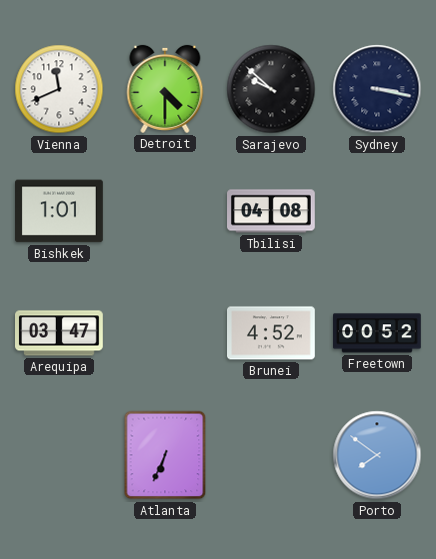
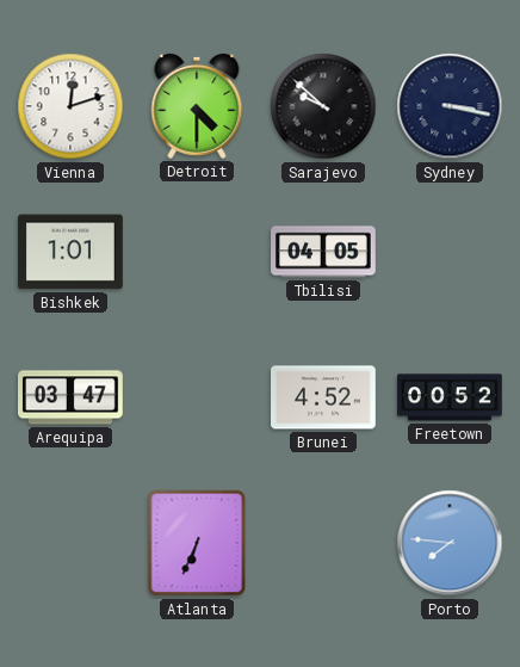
Vienna: 11:41 -> 12:12 (70, 106)
Tbilisi: 04:08 -> 04:05 (323, 252)
Porto: 7:51 -> 7:46 (450, 543)
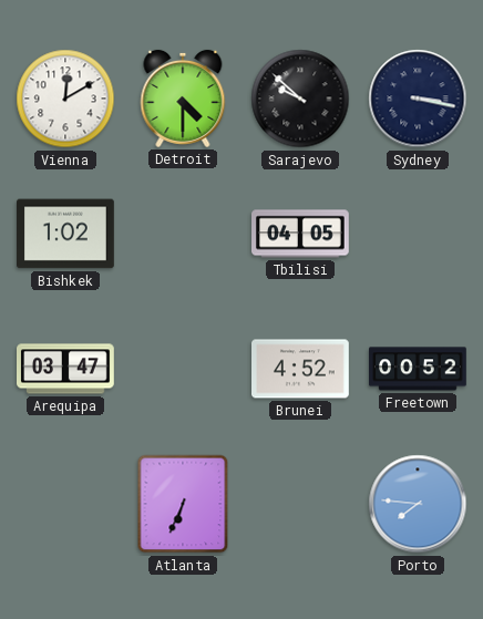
Vienna: 12:12 -> 12:10 (65, 99)
Bishkek: 1:01 -> 1:02 (66, 234)
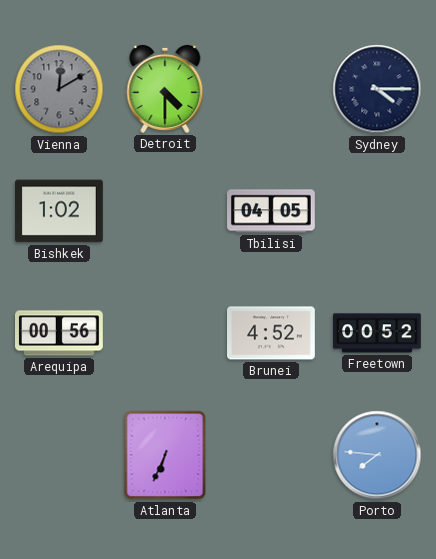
Vienna dial: white -> grey (59, 89)
Sarajevo: 9:52 -> none (300, 99)
Sydney: 3:17 -> 4:15 (377, 89)
Arequipa: 03:47 -> 00:56 (60, 333)
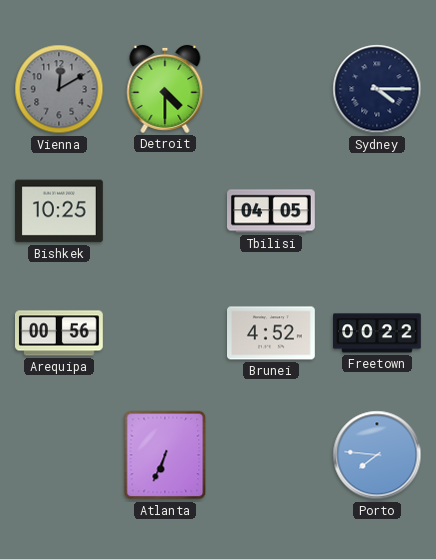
Bishkek: 1:02 -> 10:25 (60, 211)
Freetown: 00:52 -> 00:22 (378, 333)
